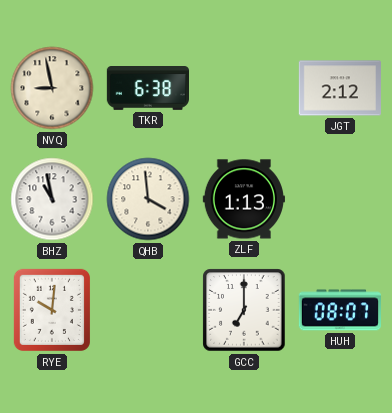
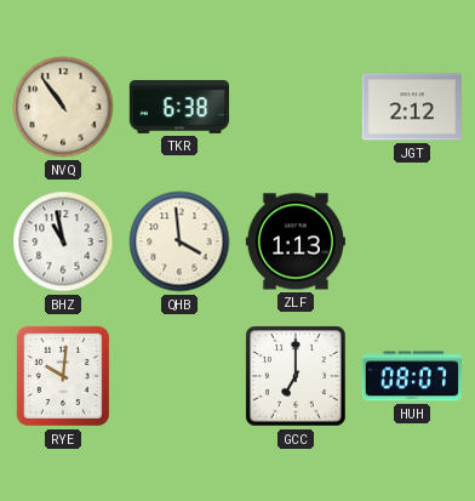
NVQ: 8:58 -> 10:54 (63, 107)
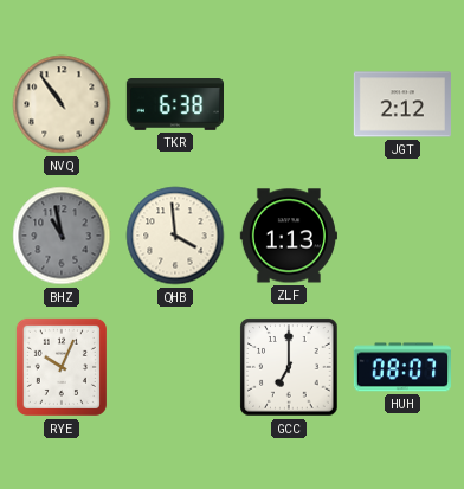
BHZ dial: white -> grey (62, 236)
RYE: 10:01 -> 10:04 (62, 367)
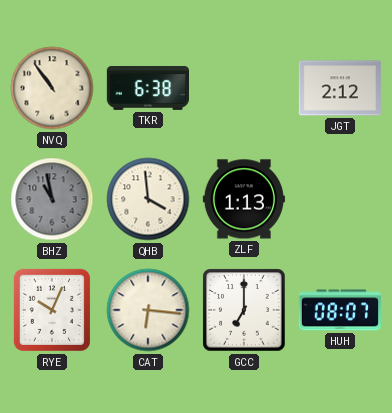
CAT: none -> 6:16 (148, 310)
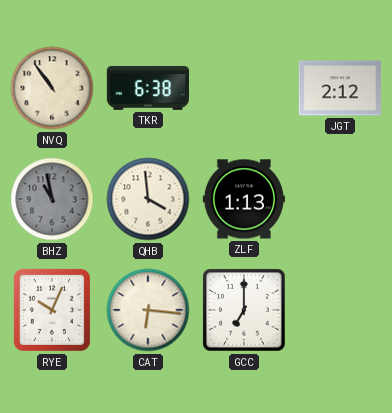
HUH: 08:07 -> none (339, 310)
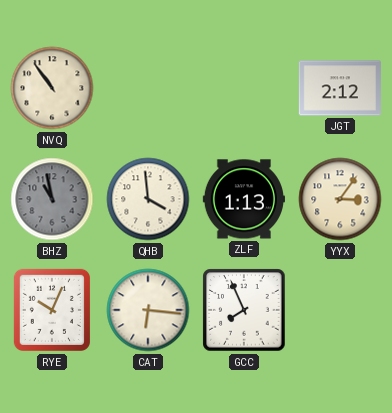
TKR: 6:38 -> none (147, 89)
YYX: none -> 3:06 (340, 199)
GCC: 7:00 -> 7:56 (244, 310)
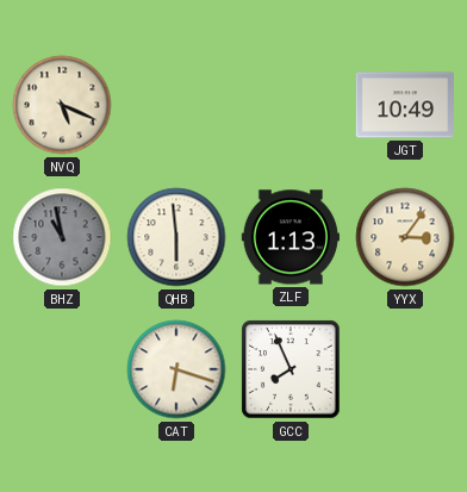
NVQ: 10:54 -> 5:19 (62, 105)
JGT: 2:12 -> 10:49 (405, 105)
QHB: 3:59 -> 5:59 (176, 237)
RYE: 10:04 -> none (52, 310)
CAT: 6:16 -> 6:18 (176, 369)
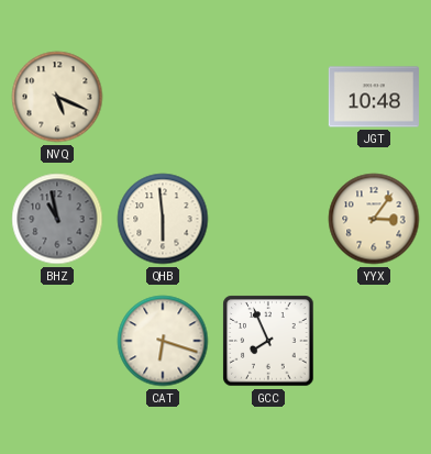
JGT: 10:49 -> 10:48 (374, 97)
ZLF: 1:13 -> none (289, 237)
